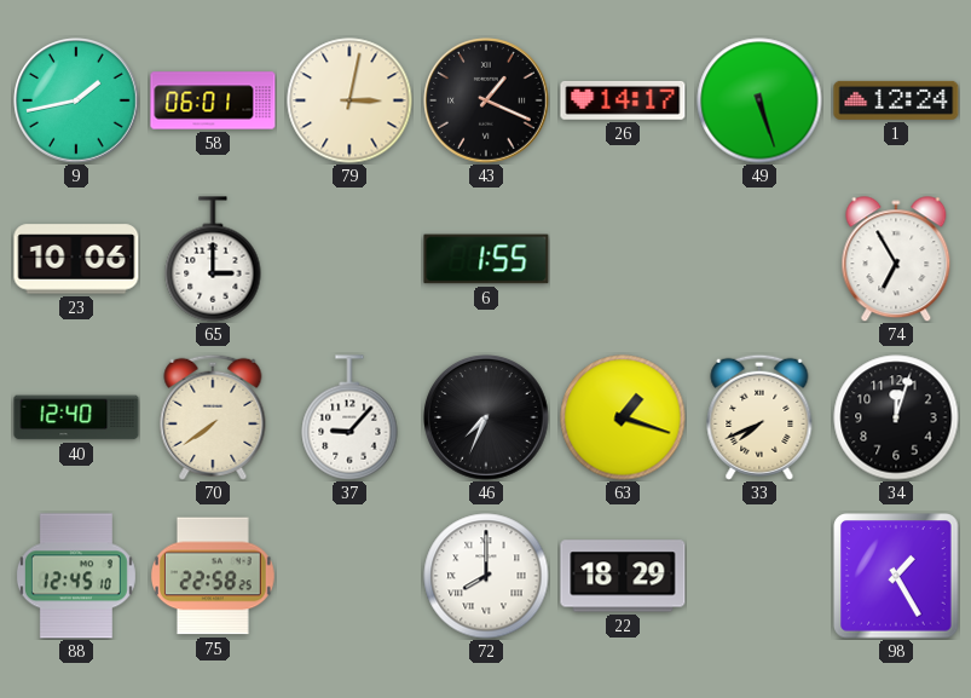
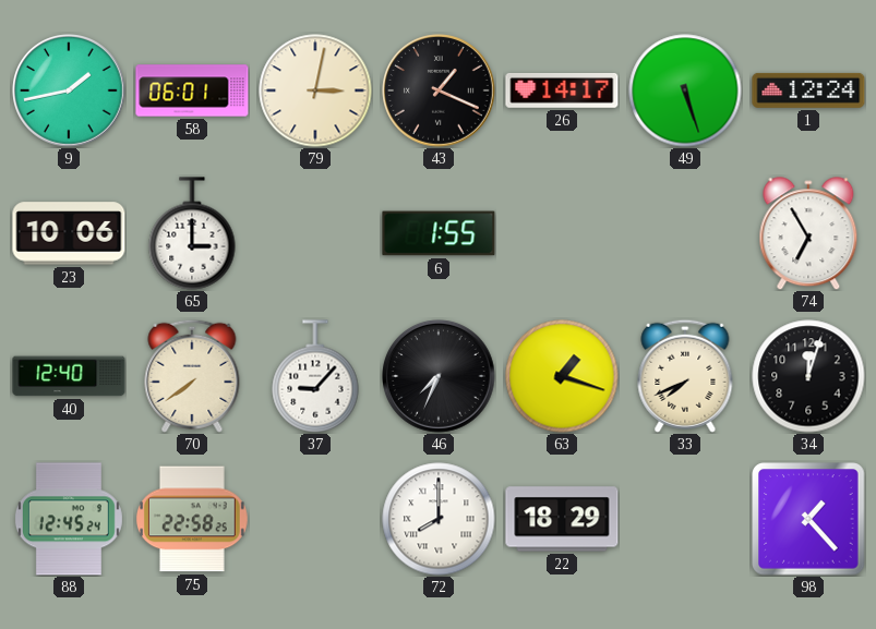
88: 12:45:10 -> 12:45:24 (69, 519)
98: 1:25 -> 1:23 (808, 519)
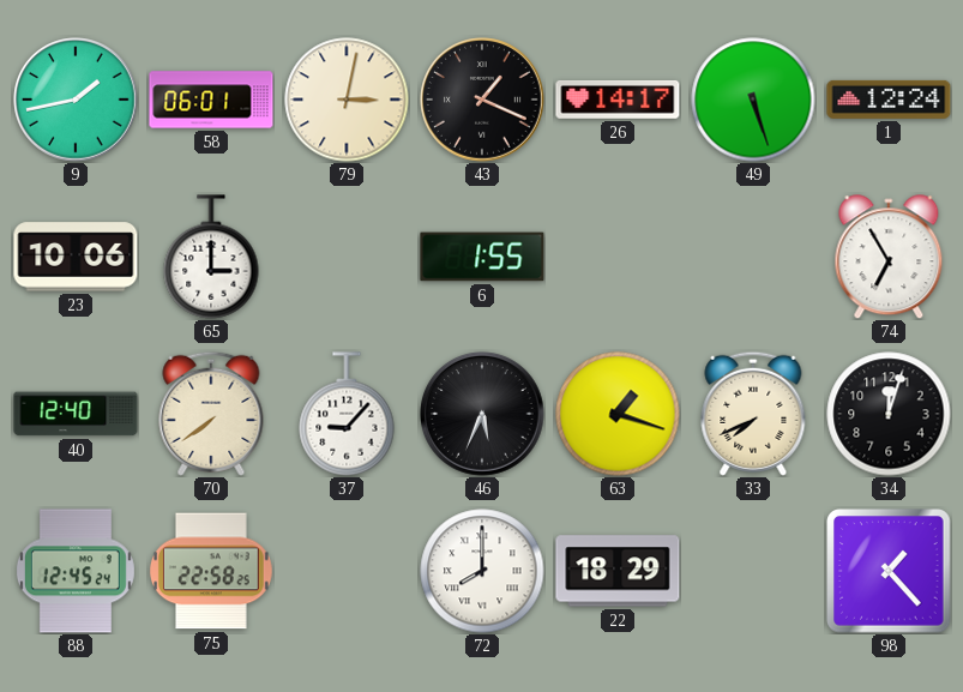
46: 7:34 -> 5:34 (482, 414)
